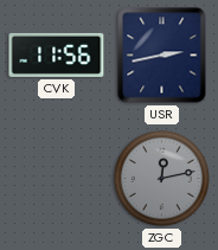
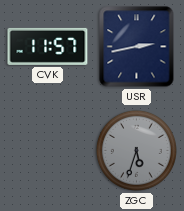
CVK: 11:56 -> 11:57 (48, 46)
ZGC: 12:13 -> 5:33 (136, 150)
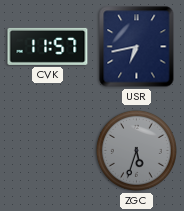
USR: 2:43 -> 6:43 (137, 47)
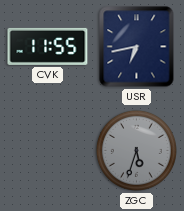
CVK: 11:57 -> 11:55 (48, 46)
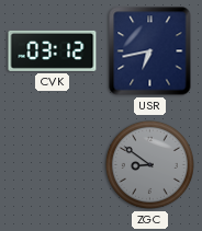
CVK: 11:55 -> 03:12 (53, 50)
ZGC: 5:33 -> 8:51 (149, 164)
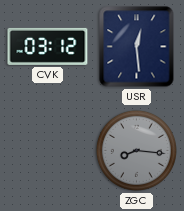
USR: 6:43 -> 12:29 (137, 47)
ZGC: 8:51 -> 8:16 (136, 150)
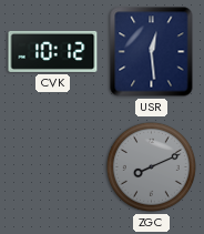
CVK: 03:12 -> 10:12 (53, 51)
ZGC: 8:16 -> 8:11 (151, 166)
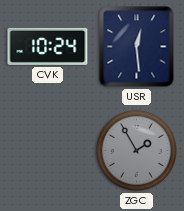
CVK: 10:12 -> 10:24 (48, 46)
ZGC: 8:11 -> 1:55 (136, 150)
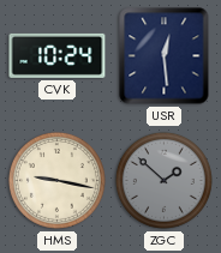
HMS: none -> 9:17 (56, 180)
ZGC: 1:55 -> 1:52 (163, 180)
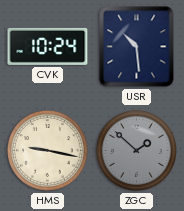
USR: 12:29 -> 10:29 (137, 47)
